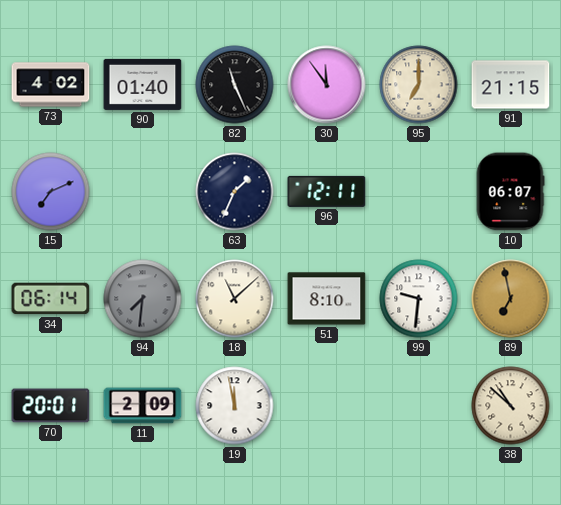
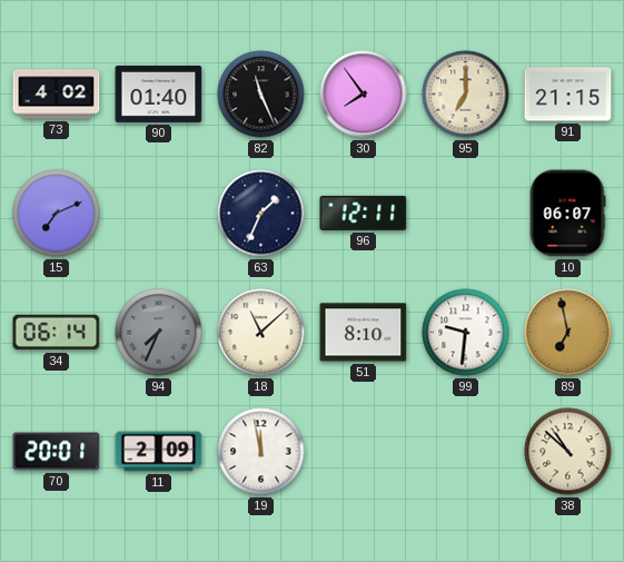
30: 11:54 -> 7:54 (364, 95)
94: 7:31 -> 7:34 (159, 333)
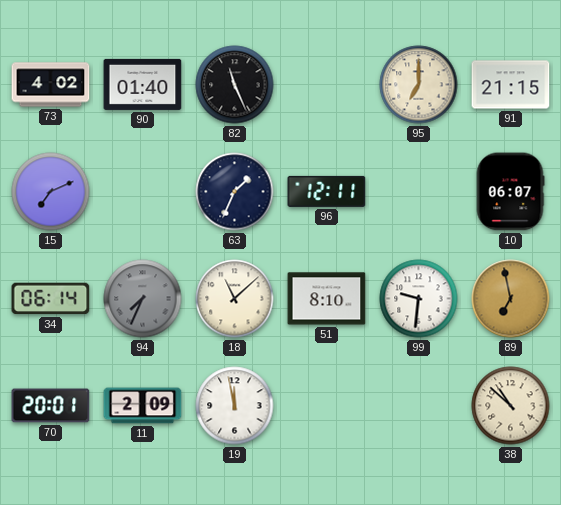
30: 7:54 -> none (364, 95)
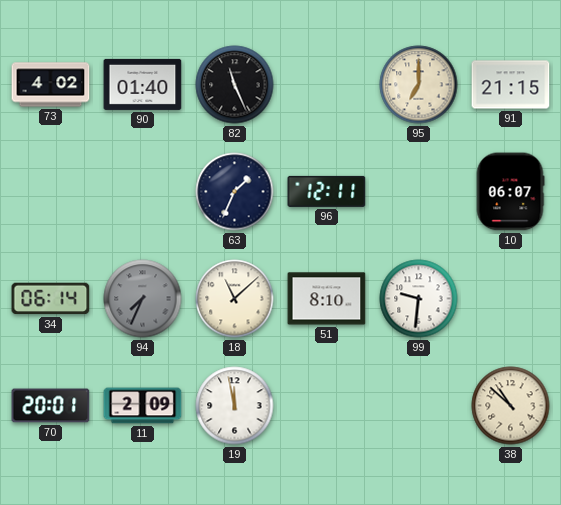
15: 7:11 -> none (51, 192)
89: 6:58 -> none (511, 299)
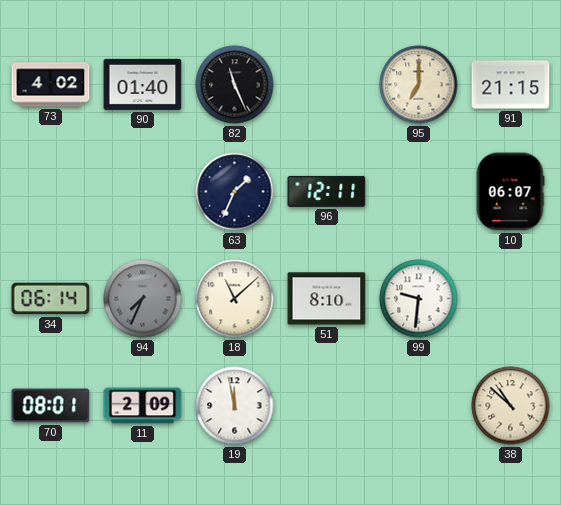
70: 20:01 -> 08:01 (51, 406)
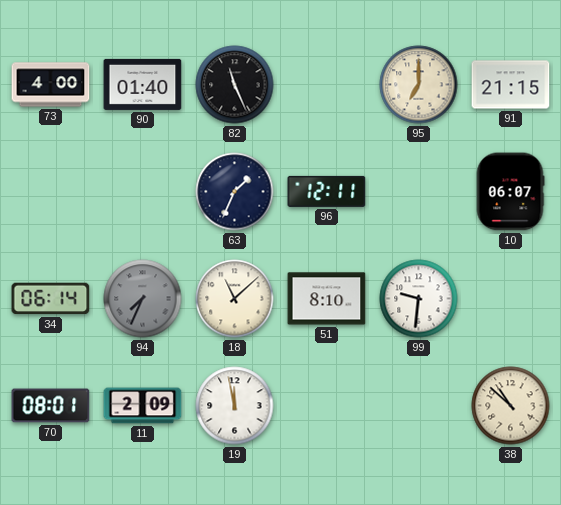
73: 4:02 -> 4:00 (51, 85)
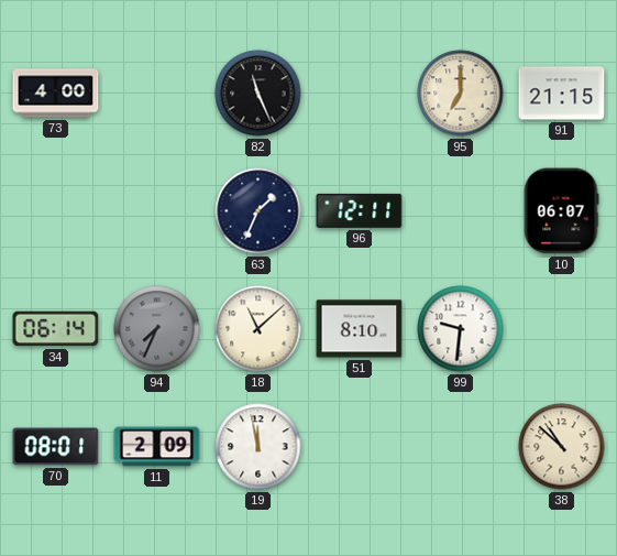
90: 01:40 -> none (143, 84)
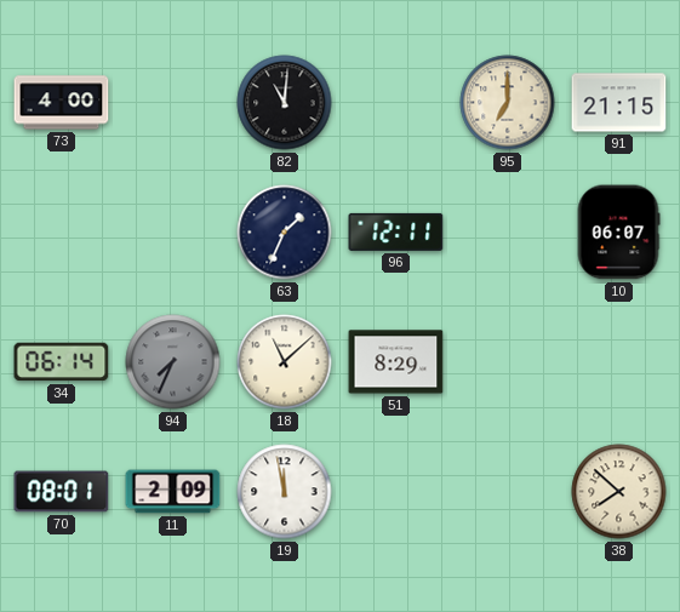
82: 11:26 -> 11:01 (285, 103)
51: 8:10 -> 8:29 (396, 362)
99: 9:31 -> none (461, 329)
38: 10:52 -> 7:52 (619, 492)
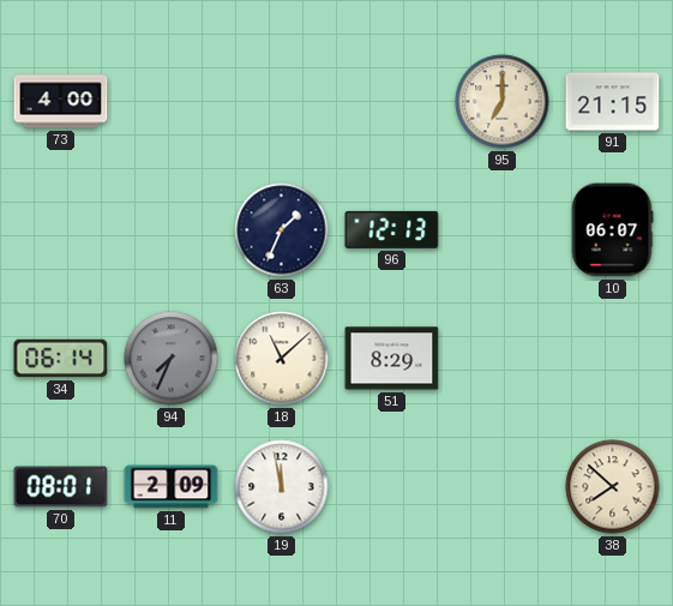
82: 11:01 -> none (285, 103)
96: 12:11 -> 12:13 (392, 229)
